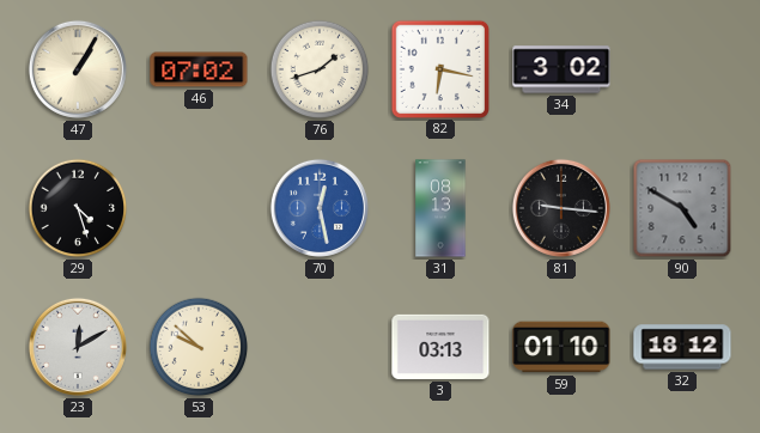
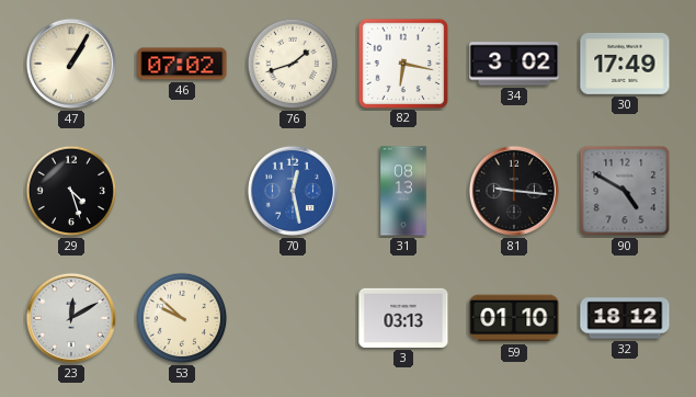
30: none -> 17:49 (625, 64)
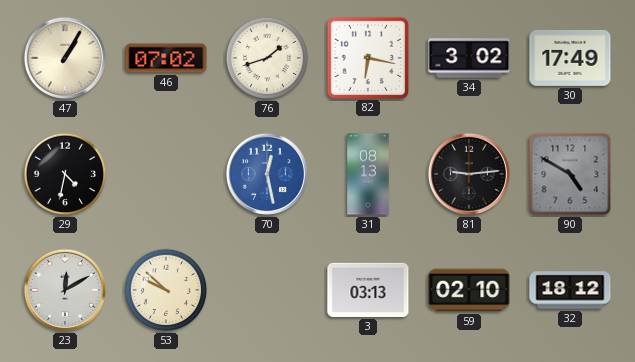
29: 4:27 -> 4:32 (65, 174)
81: 9:16 -> 9:14 (469, 174)
59: 01:10 -> 02:10 (469, 290)
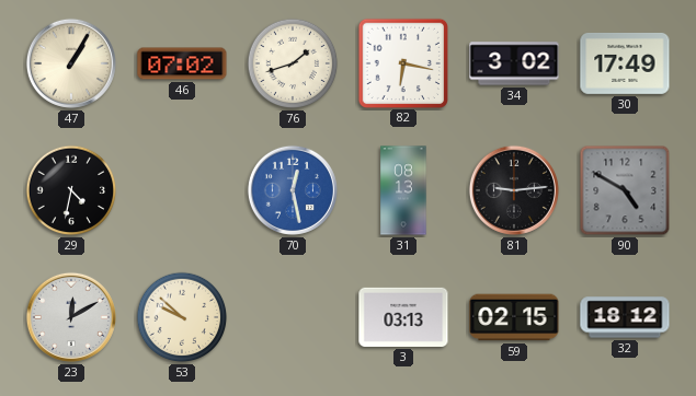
59: 02:10 -> 02:15 (514, 317)
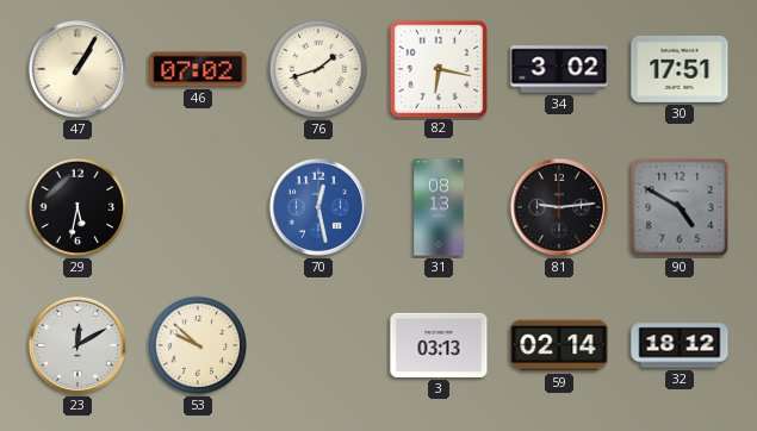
30: 17:49 -> 17:51 (680, 69)
29: 4:32 -> 5:32 (77, 207)
59: 02:15 -> 02:14 (559, 345)
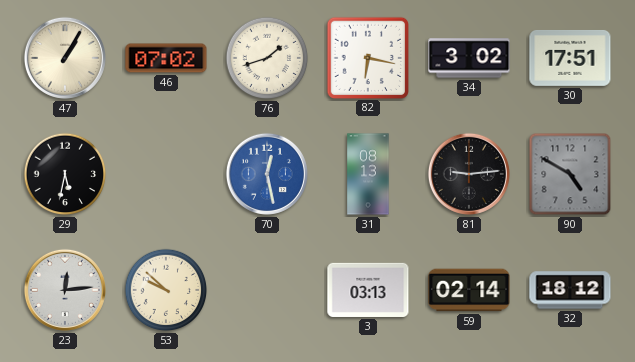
23: 12:10 -> 12:14 (65, 290)
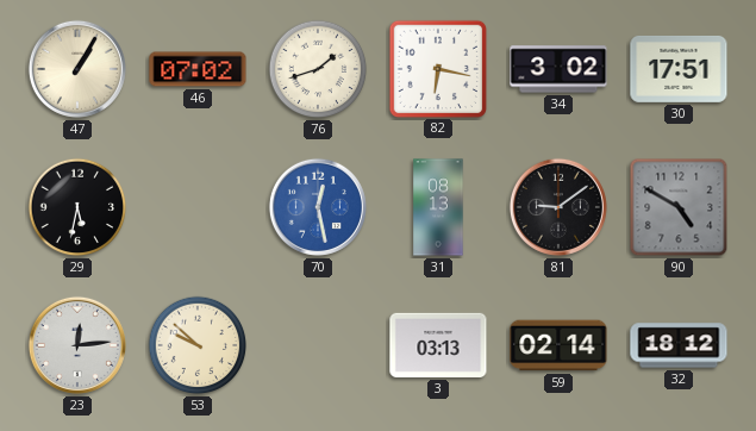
81: 9:14 -> 9:09 (558, 207)
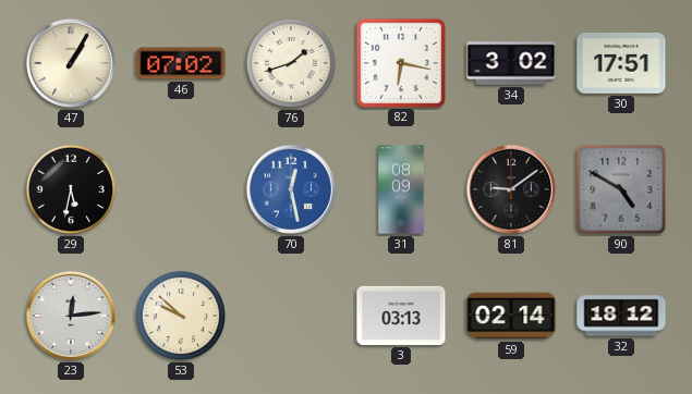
31: 08:13 -> 08:09 (401, 189)
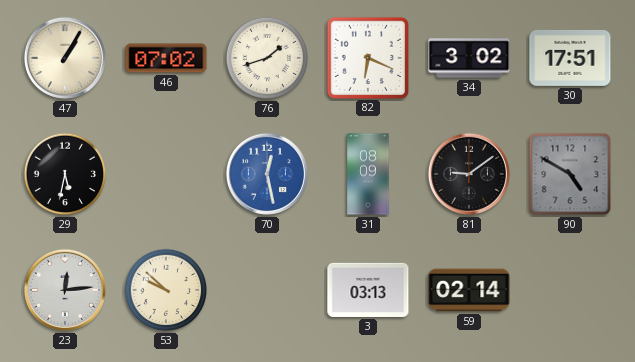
82: 6:17 -> 6:19 (367, 57)
32: 18:12 -> none (621, 316)
